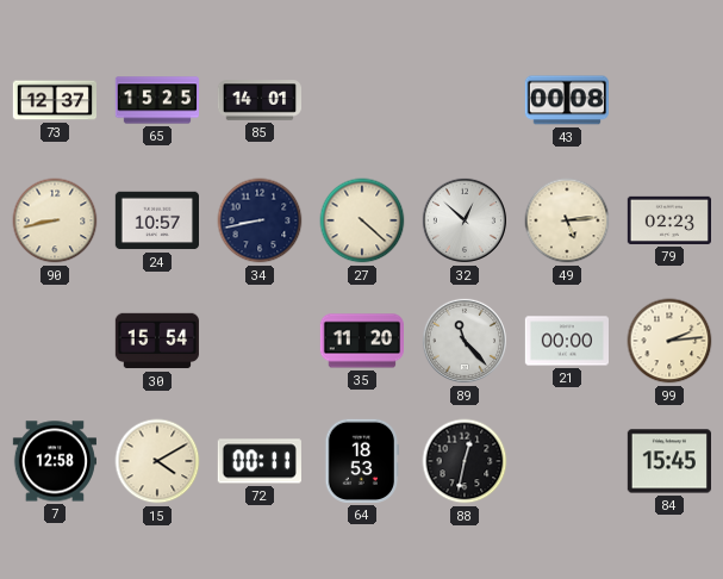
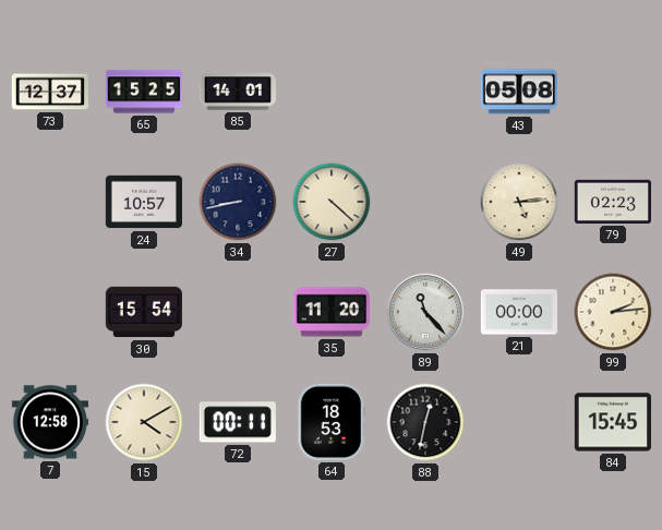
43: 00:08 -> 05:08 (519, 92)
90: 8:43 -> none (55, 220)
32: 12:52 -> none (465, 220)
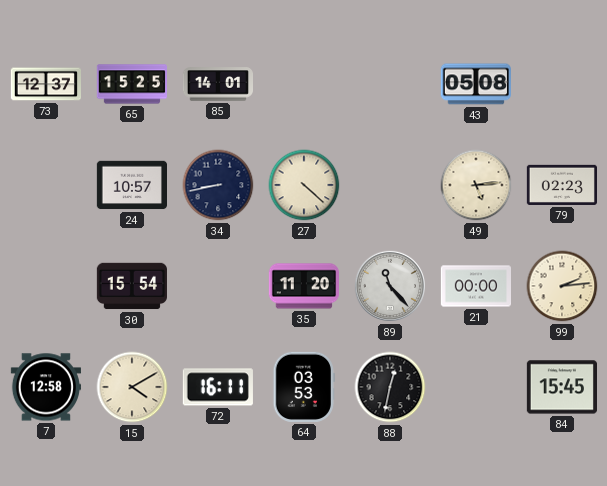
72: 00:11 -> 16:11 (218, 387)
64: 18:53 -> 03:53 (304, 387)
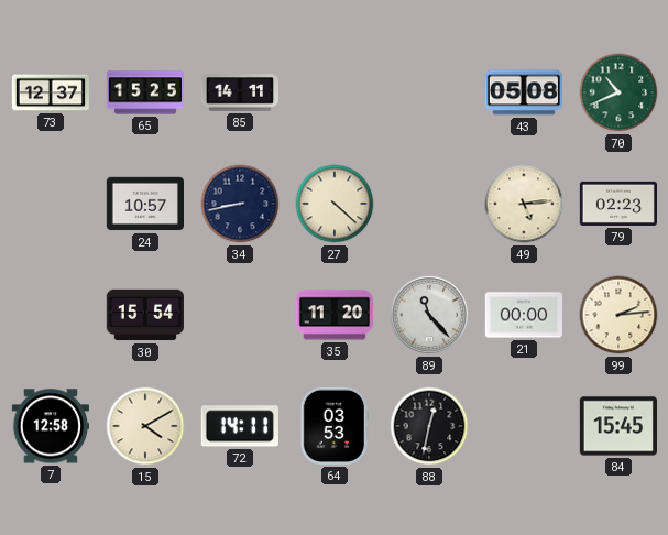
85: 14:01 -> 14:11 (239, 92)
70: none -> 10:41 (618, 92)
72: 16:11 -> 14:11 (240, 426)
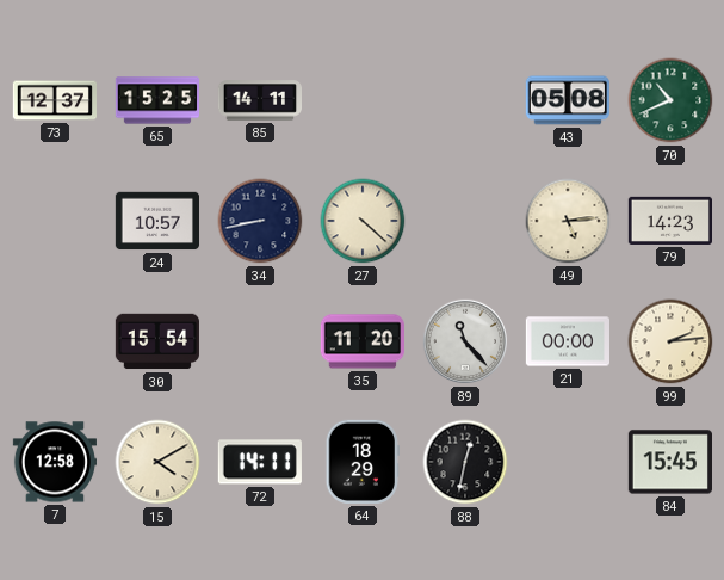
79: 02:23 -> 14:23 (669, 221)
64: 03:53 -> 18:29 (363, 462)
